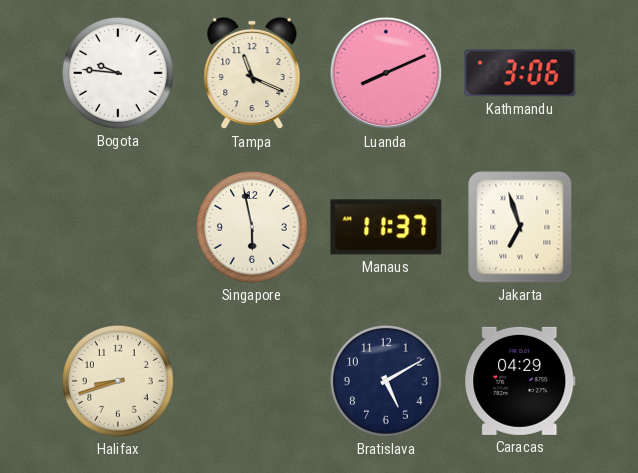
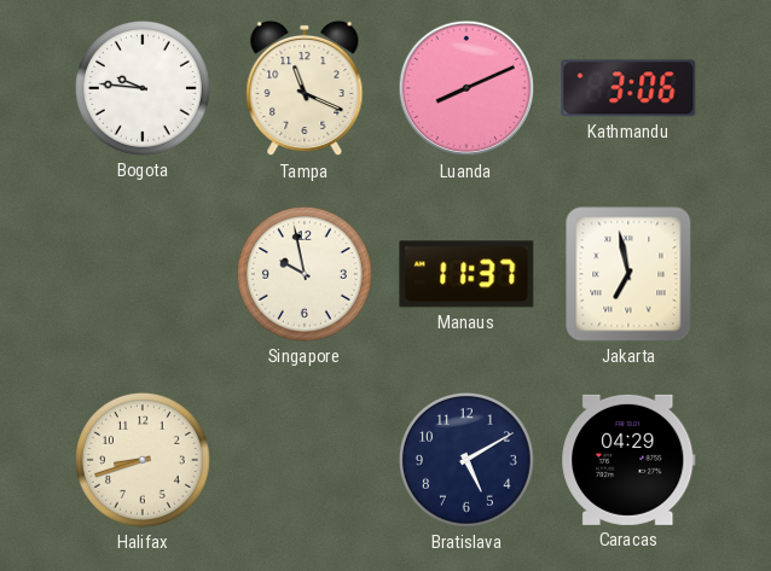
Singapore: 5:58 -> 9:58 (305, 274)
Jakarta: 6:57 -> 6:58 (628, 274)
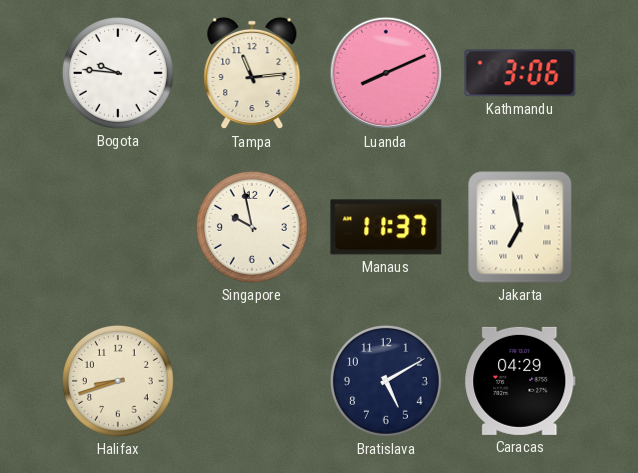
Tampa: 11:19 -> 11:14 (252, 73)
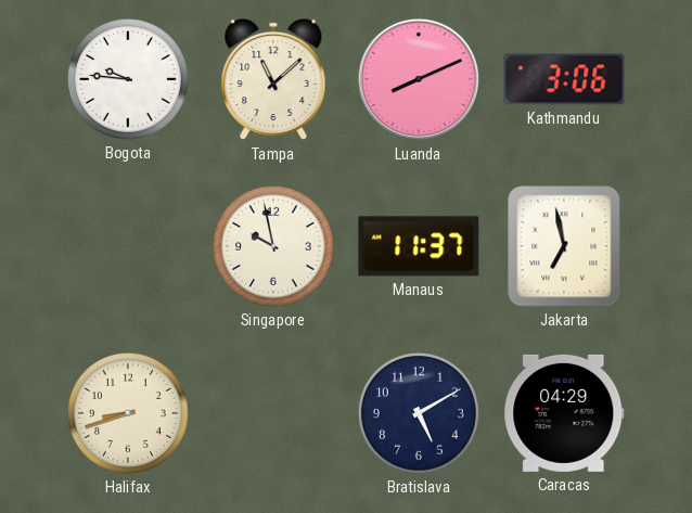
Tampa: 11:14 -> 11:08 (273, 79)
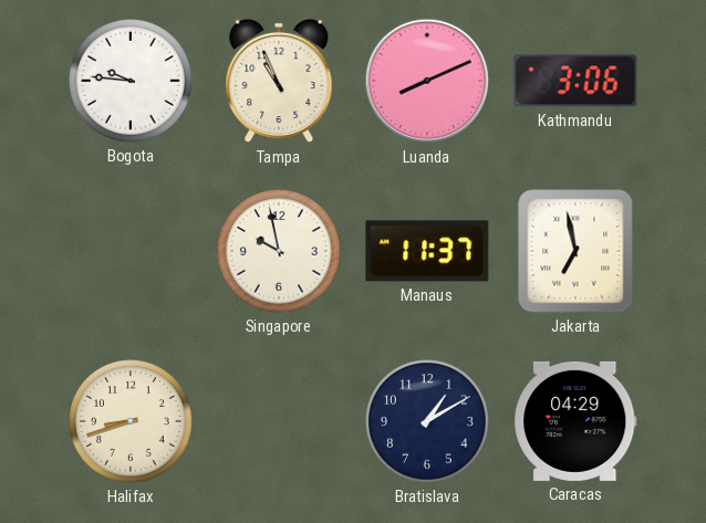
Tampa: 11:08 -> 10:56 (279, 81)
Bratislava: 5:10 -> 1:10 (427, 421)
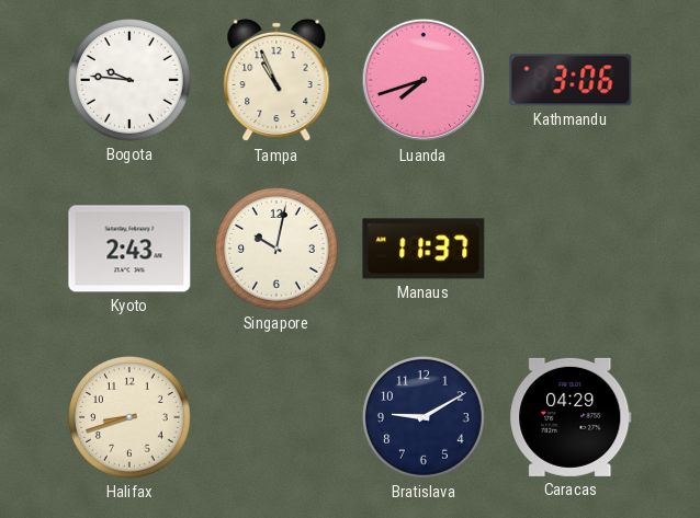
Luanda: 8:11 -> 7:42 (424, 80)
Kyoto: none -> 2:43 (129, 249)
Singapore: 9:58 -> 10:02 (276, 249)
Jakarta: 6:58 -> none (575, 251)
Bratislava: 1:10 -> 9:10 (424, 417)
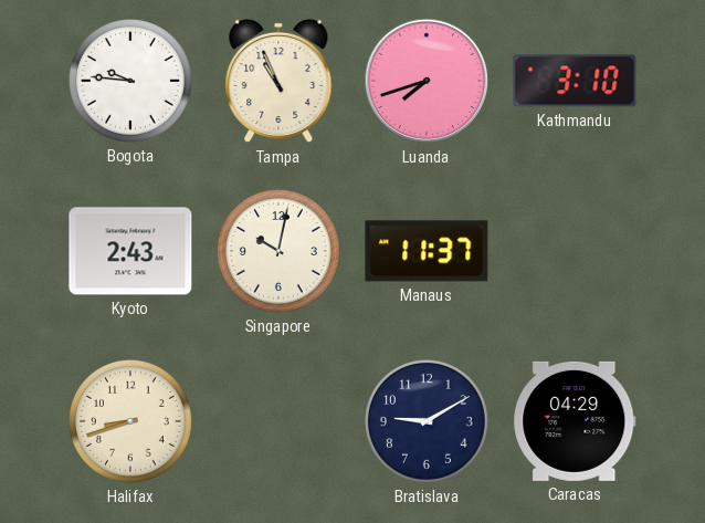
Kathmandu: 3:06 -> 3:10 (575, 81)
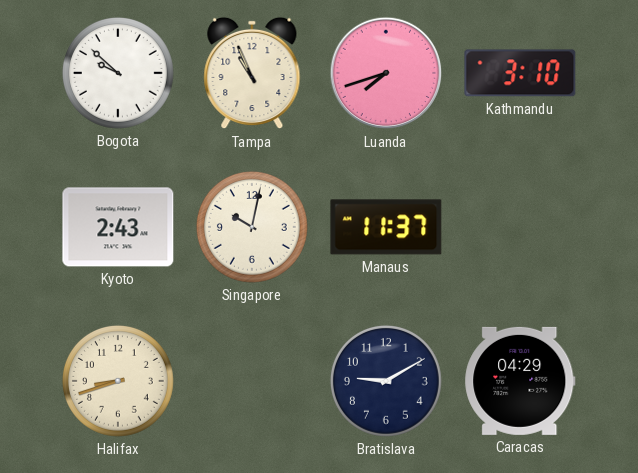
Bogota: 9:46 -> 9:52 (118, 73)
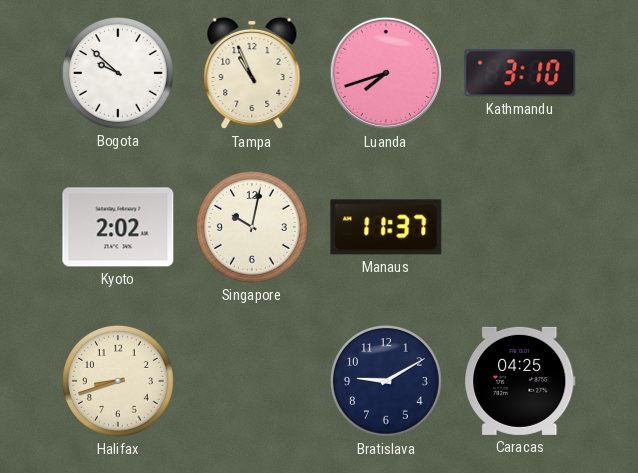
Kyoto: 2:43 -> 2:02 (118, 227)
Caracas: 04:29 -> 04:25 (520, 381)
